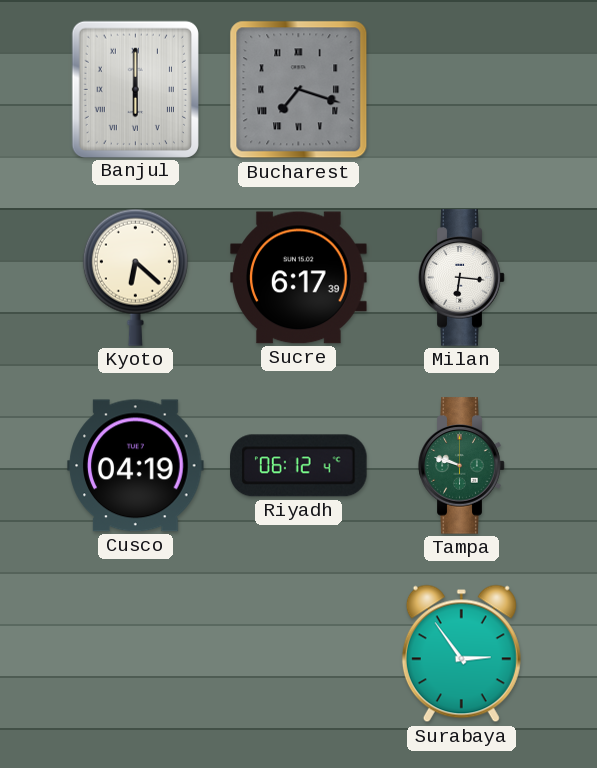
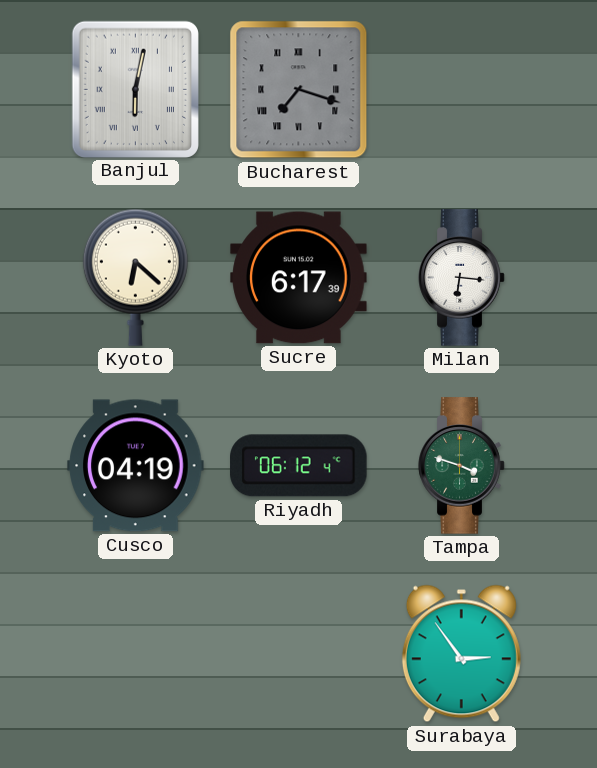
Banjul: 6:00 -> 6:02 (135, 89)
Tampa: 9:48 -> 3:48 (462, 466)
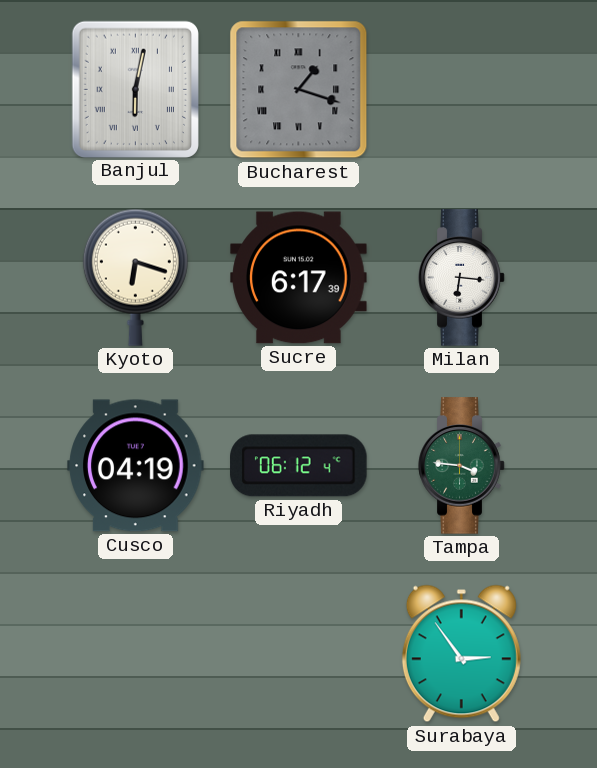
Bucharest: 7:18 -> 1:18 (299, 90)
Kyoto: 6:22 -> 6:18 (135, 277)
Tampa: 3:48 -> 3:46 (462, 466)
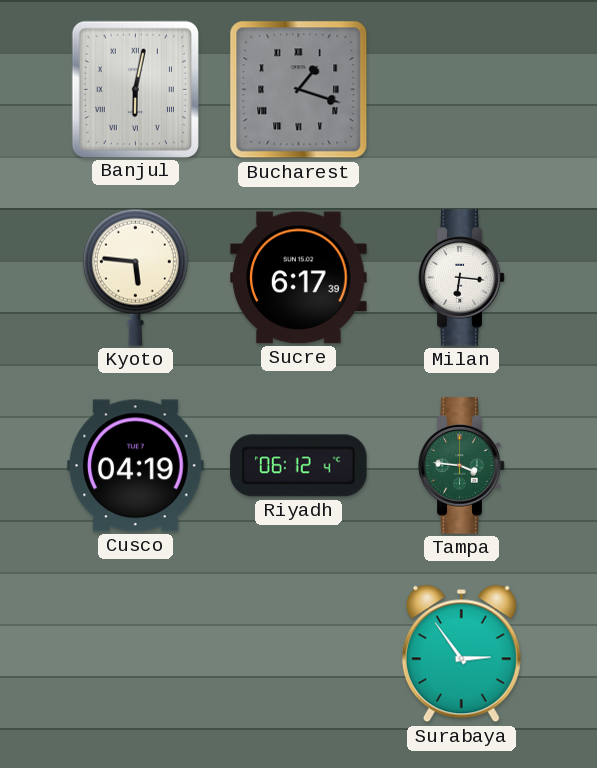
Kyoto: 6:18 -> 5:46 (135, 277)
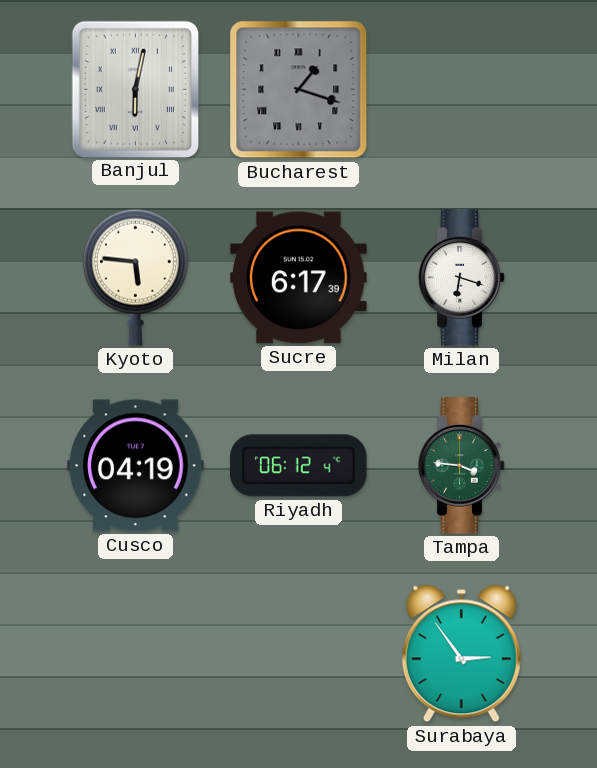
Milan: 6:16 -> 6:18 (462, 278)
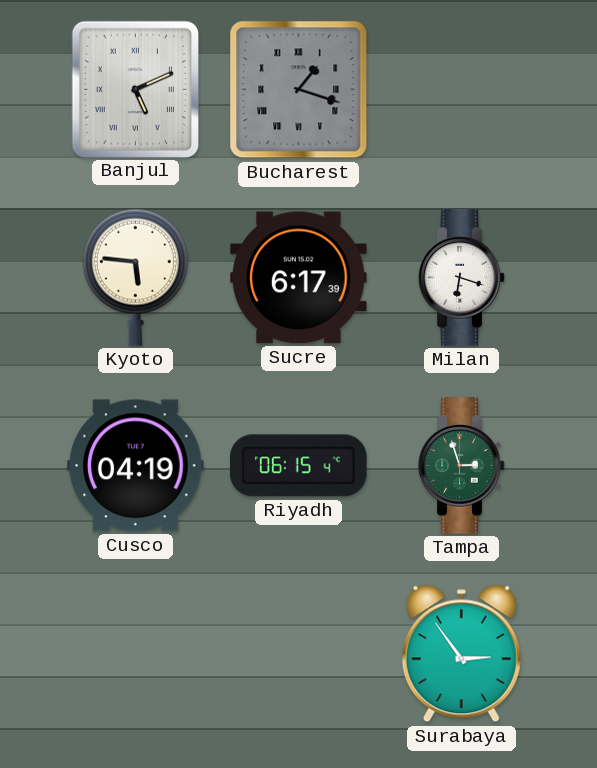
Banjul: 6:02 -> 5:11 (135, 89)
Riyadh: 06:12 -> 06:15 (299, 466)
Tampa: 3:46 -> 2:57 (462, 466)
